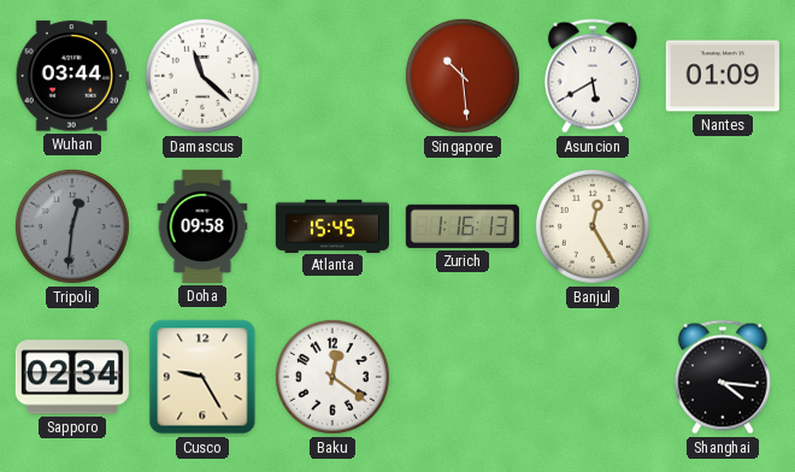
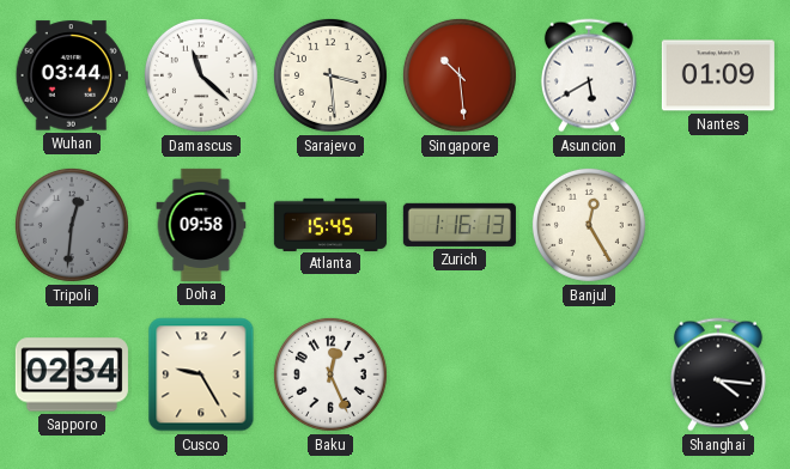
Sarajevo: none -> 3:29 (330, 75)
Baku: 12:21 -> 12:26 (330, 374)
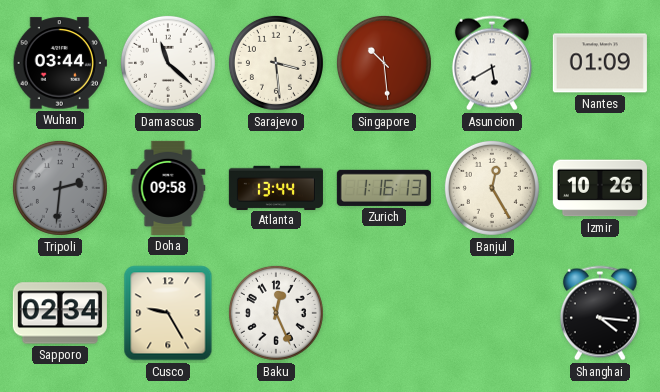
Tripoli: 12:31 -> 2:31 (60, 188)
Atlanta: 15:45 -> 13:44 (276, 187)
Izmir: none -> 10:26 (600, 188)
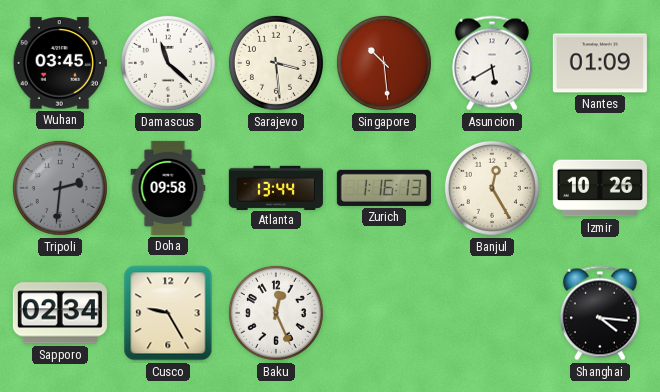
Wuhan: 03:44 -> 03:45 (60, 63)
